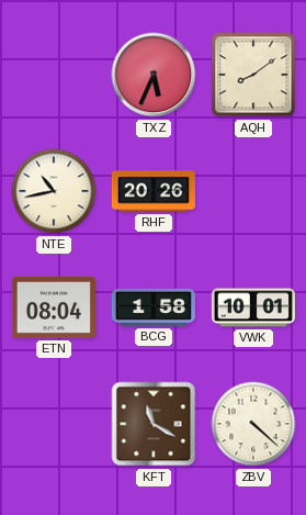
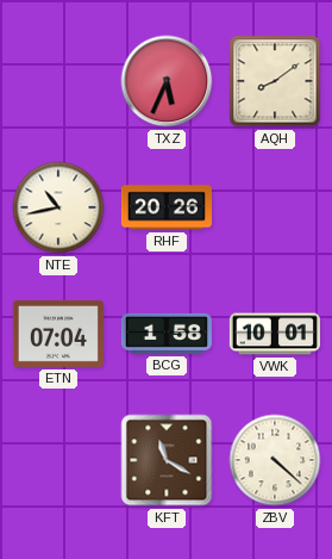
ETN: 08:04 -> 07:04 (58, 334)
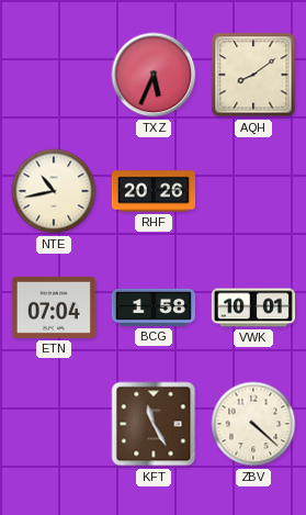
KFT: 11:20 -> 11:25 (154, 424)
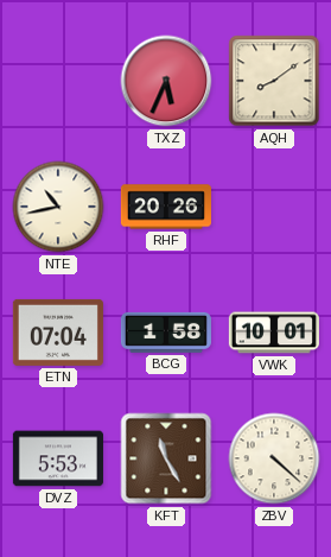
DVZ: none -> 5:53 (58, 458)
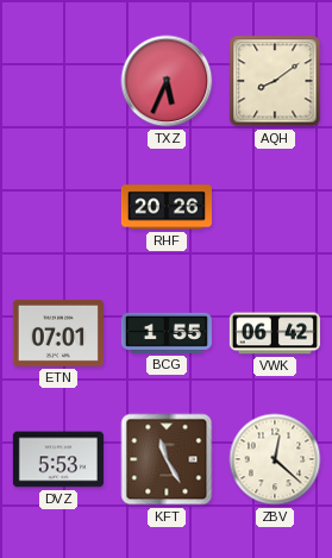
NTE: 10:43 -> none (58, 207)
ETN: 07:04 -> 07:01 (58, 333)
BCG: 1:58 -> 1:55 (167, 333)
VWK: 10:01 -> 06:42 (275, 333)
ZBV: 4:22 -> 12:22 (275, 459)
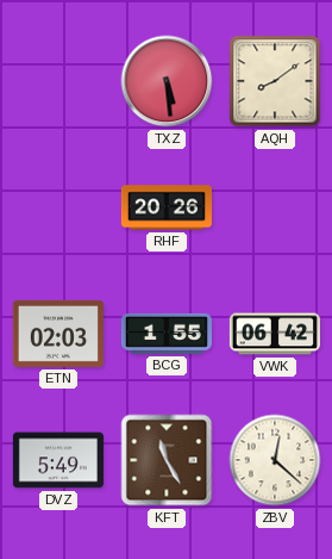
TXZ: 5:34 -> 5:29 (167, 81)
ETN: 07:01 -> 02:03 (58, 334)
DVZ: 5:53 -> 5:49 (58, 460)
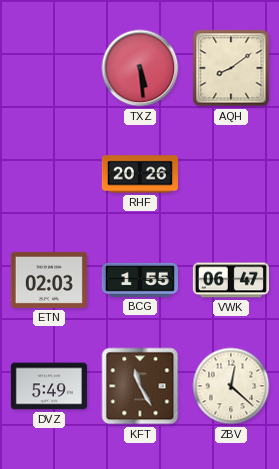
VWK: 06:42 -> 06:47 (231, 280)
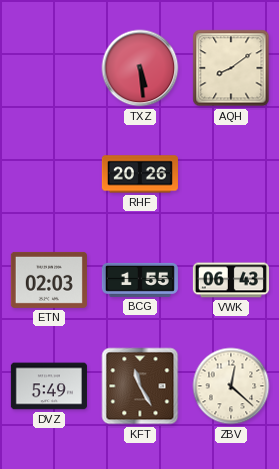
VWK: 06:47 -> 06:43 (231, 280)
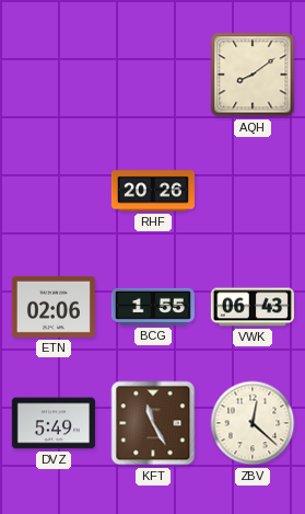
TXZ: 5:29 -> none (140, 68)
ETN: 02:03 -> 02:06 (54, 307)
